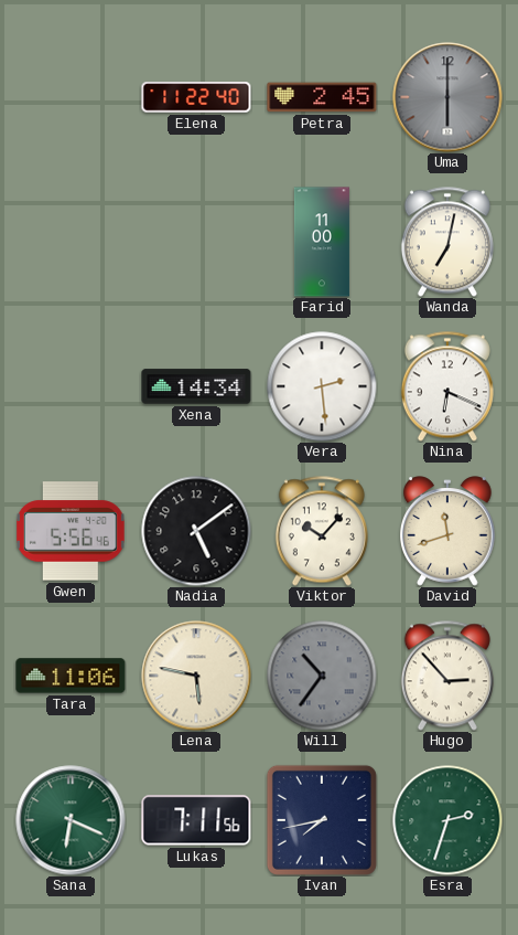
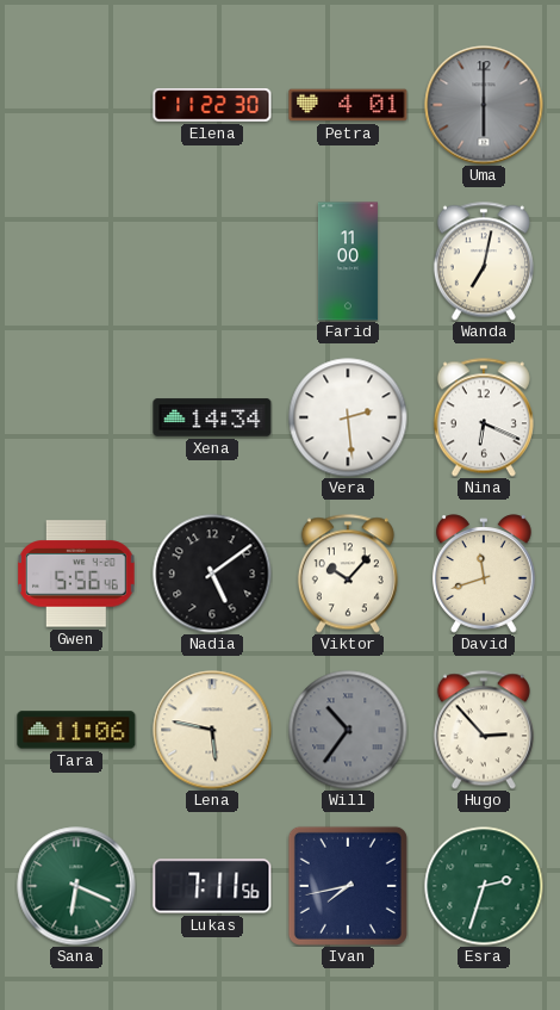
Elena: 11:22:40 -> 11:22:30 (212, 105)
Petra: 2:45 -> 4:01 (348, 105)
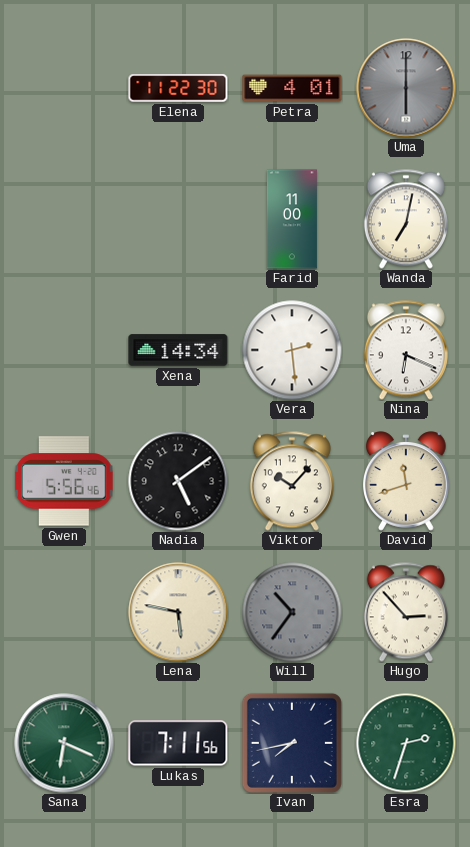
Tara: 11:06 -> none (76, 730)
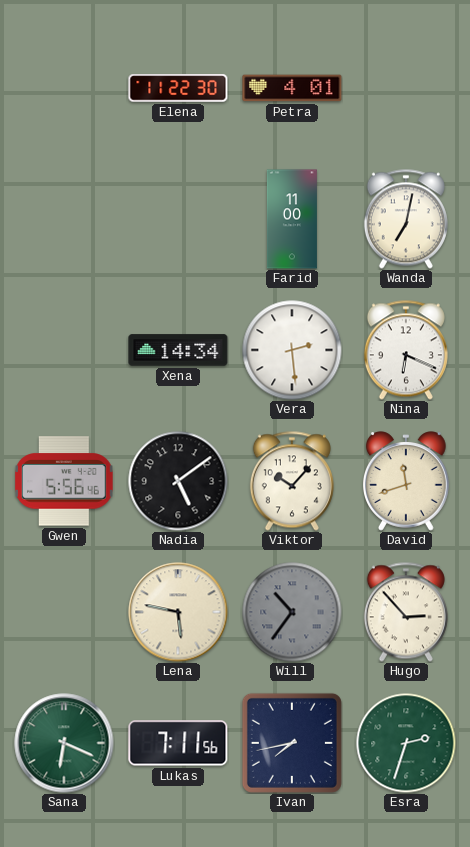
Uma: 6:00 -> none (406, 88)
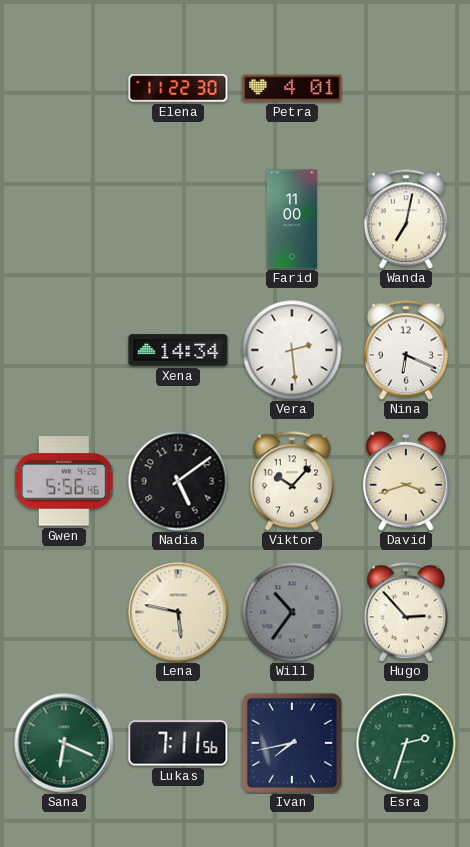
David: 11:42 -> 3:42 (407, 481)
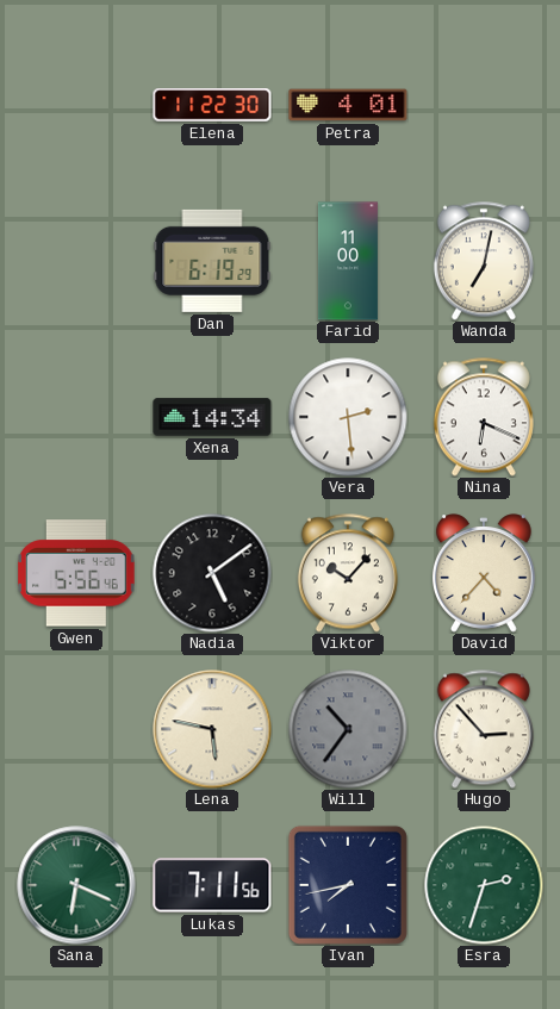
Dan: none -> 6:19 (212, 261)
David: 3:42 -> 4:37 (485, 573)
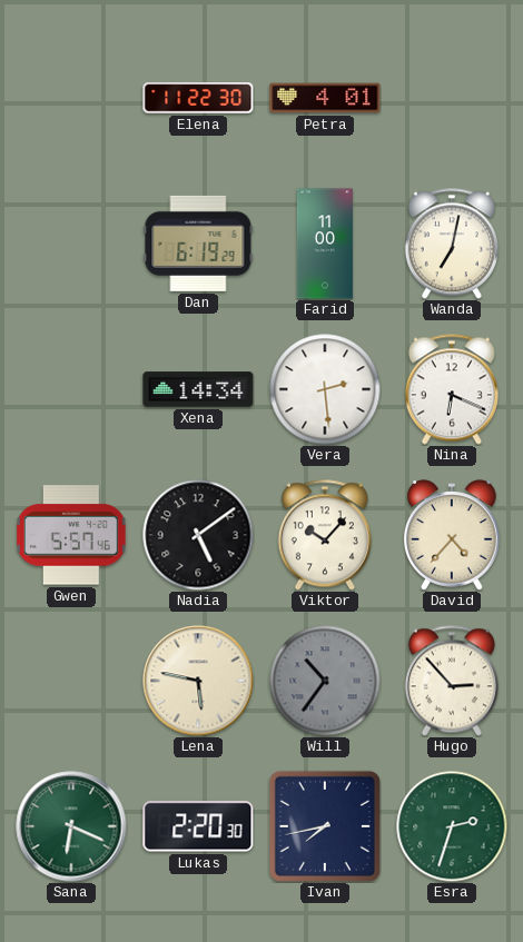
Gwen: 5:56 -> 5:57 (72, 535)
Lukas: 7:11 -> 2:20 (198, 826)
